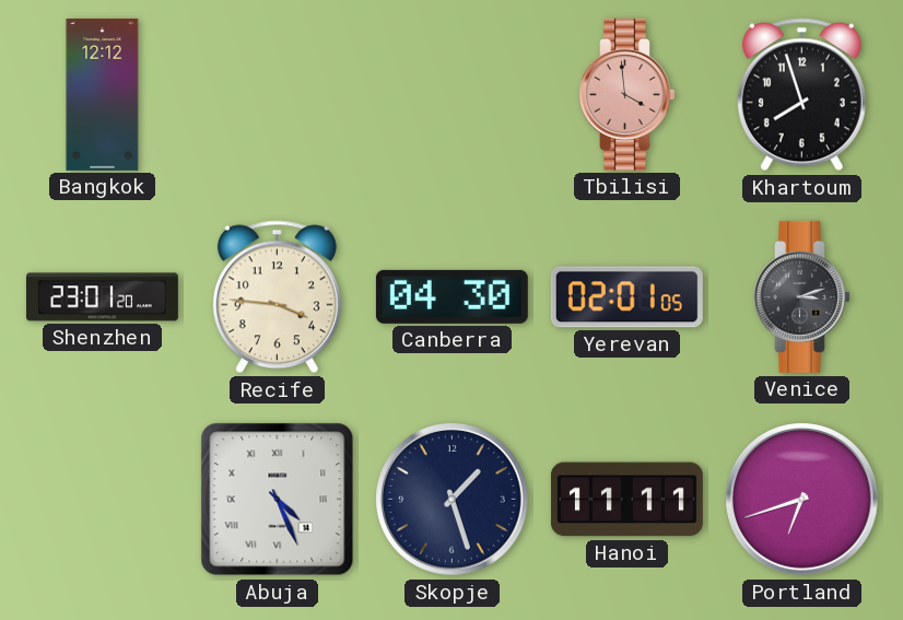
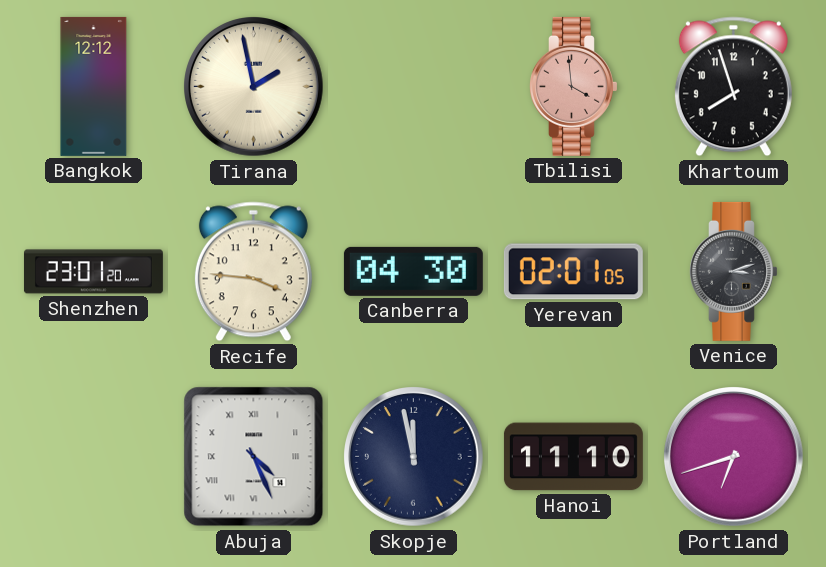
Tirana: none -> 1:58 (254, 87)
Skopje: 1:27 -> 11:58 (414, 457)
Hanoi: 11:11 -> 11:10 (573, 457)
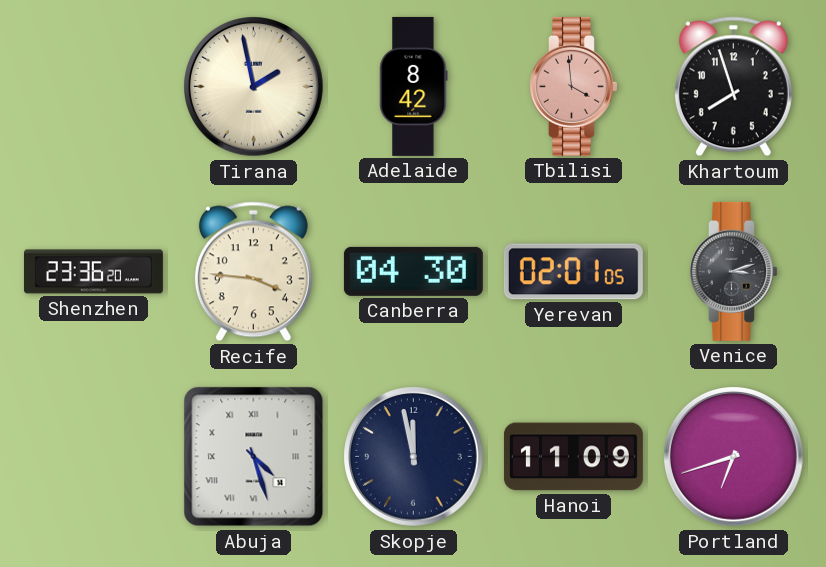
Bangkok: 12:12 -> none (94, 86)
Adelaide: none -> 8:42 (414, 86)
Shenzhen: 23:01 -> 23:36 (93, 272)
Abuja: 4:26 -> 4:27 (254, 457)
Hanoi: 11:10 -> 11:09 (573, 457)
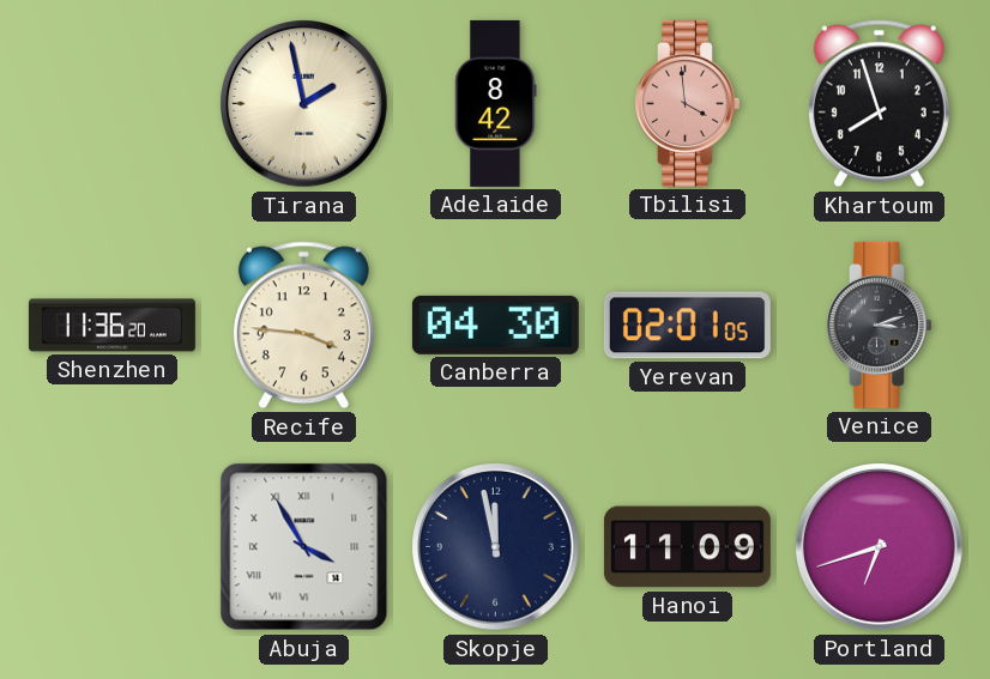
Shenzhen: 23:36 -> 11:36 (111, 326)
Abuja: 4:27 -> 3:55 (304, 547)
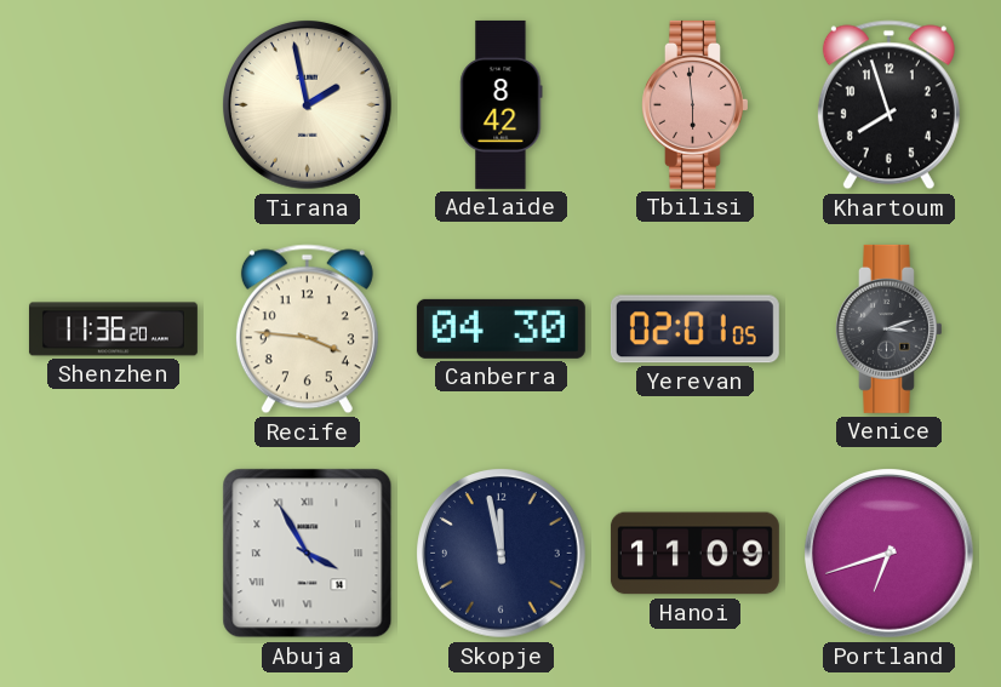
Tbilisi: 3:59 -> 5:59 (696, 104)
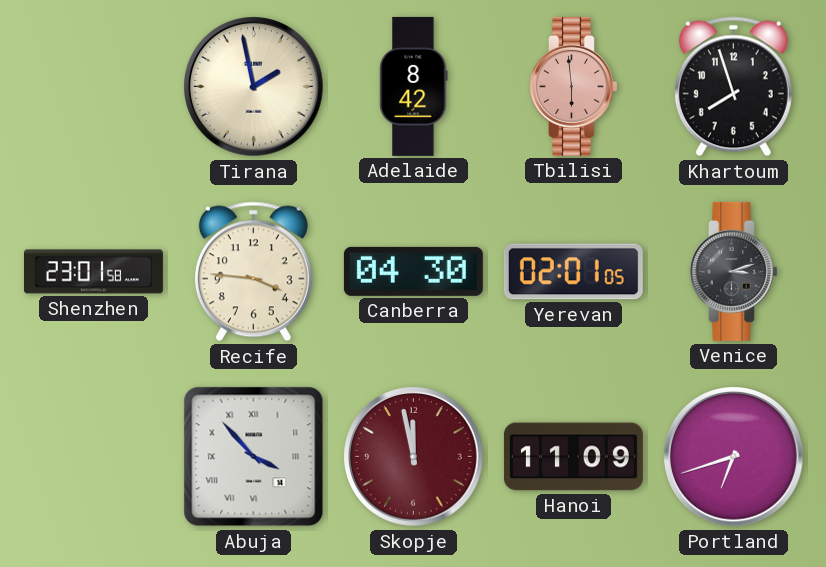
Shenzhen: 11:36 -> 23:01 (93, 272)
Abuja: 3:55 -> 3:53 (254, 457)
Skopje dial: navy -> burgundy (414, 457)
